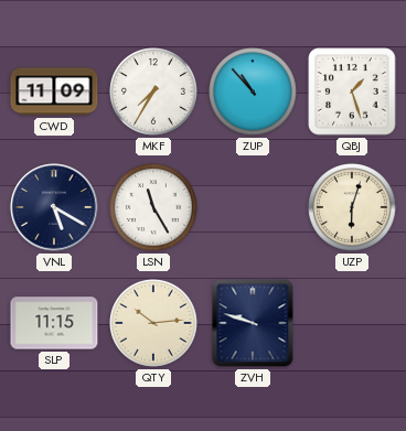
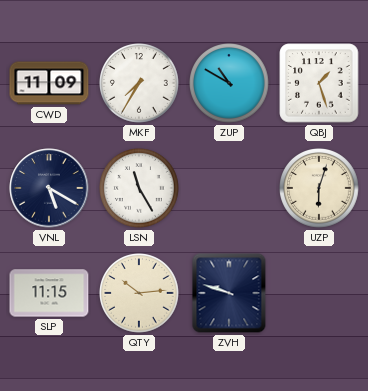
ZUP: 10:53 -> 10:50 (230, 84)
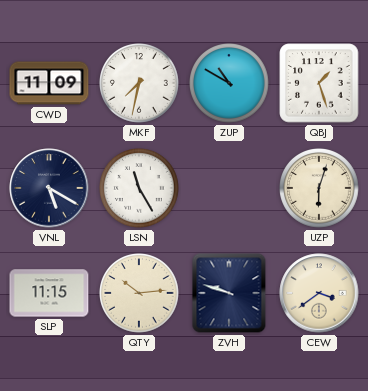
MKF: 7:35 -> 7:32 (140, 84)
CEW: none -> 3:39 (319, 293)
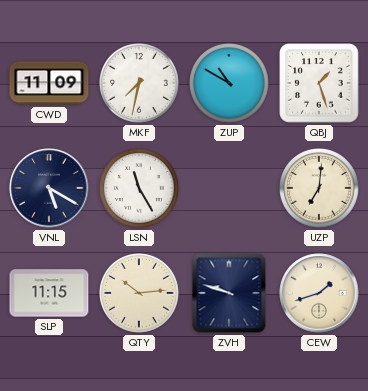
UZP: 6:03 -> 7:01 (320, 189)
CEW: 3:39 -> 1:42 (319, 293)
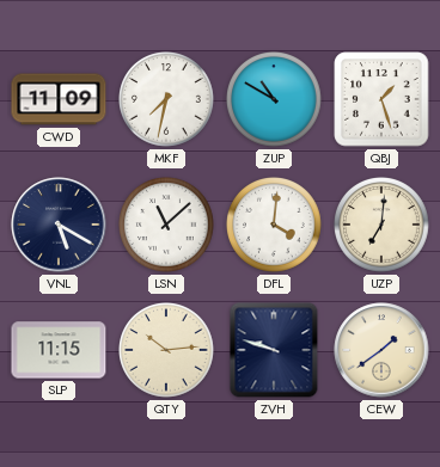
LSN: 11:25 -> 11:08 (167, 226)
DFL: none -> 4:01 (275, 226)
CEW: 1:42 -> 1:39 (381, 350)
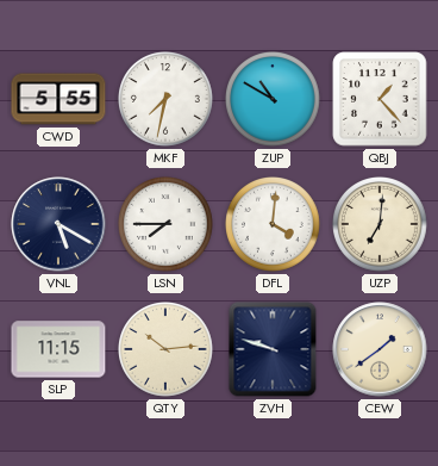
CWD: 11:09 -> 5:55 (58, 99)
QBJ: 1:27 -> 1:23 (380, 99)
LSN: 11:08 -> 7:45 (167, 225)
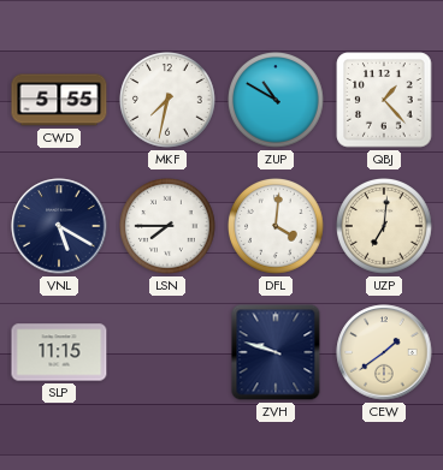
QTY: 10:14 -> none (167, 350)
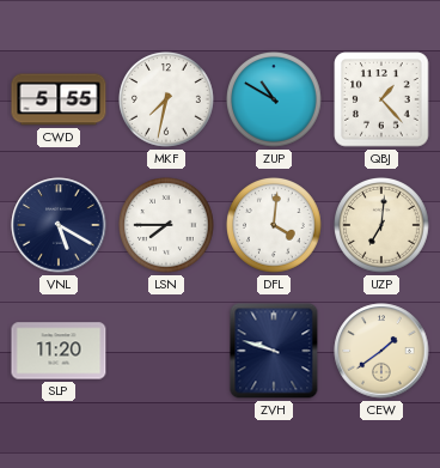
SLP: 11:15 -> 11:20 (59, 351)
